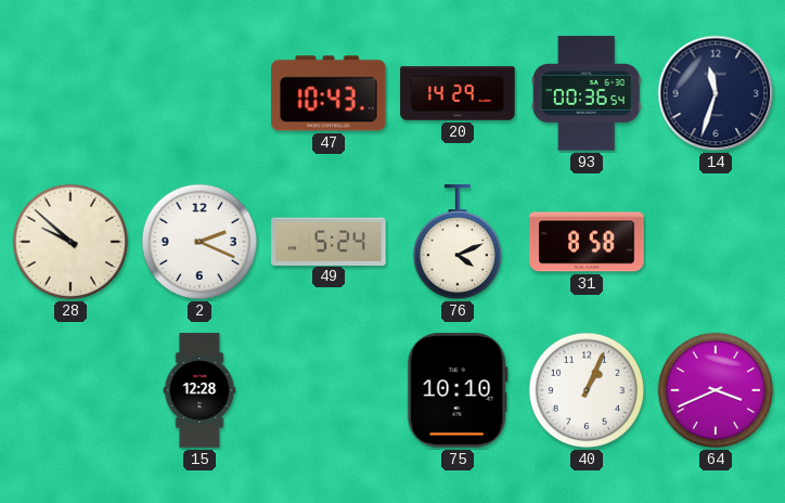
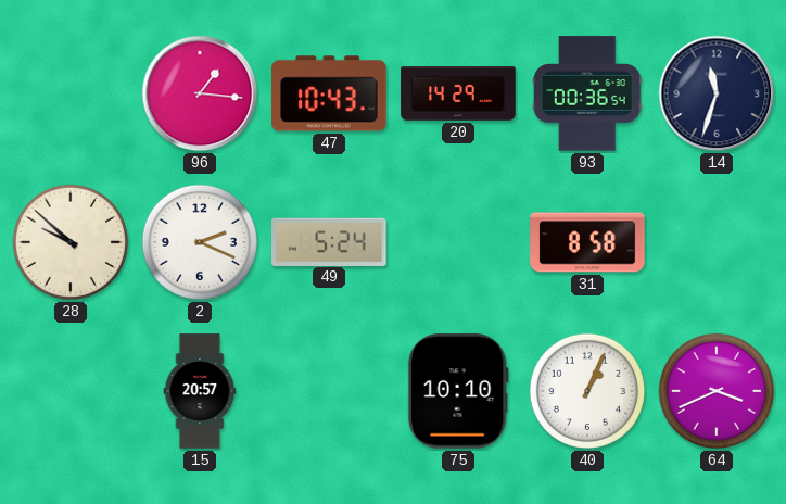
96: none -> 1:16 (200, 93)
76: 4:11 -> none (458, 243)
15: 12:28 -> 20:57 (200, 391)
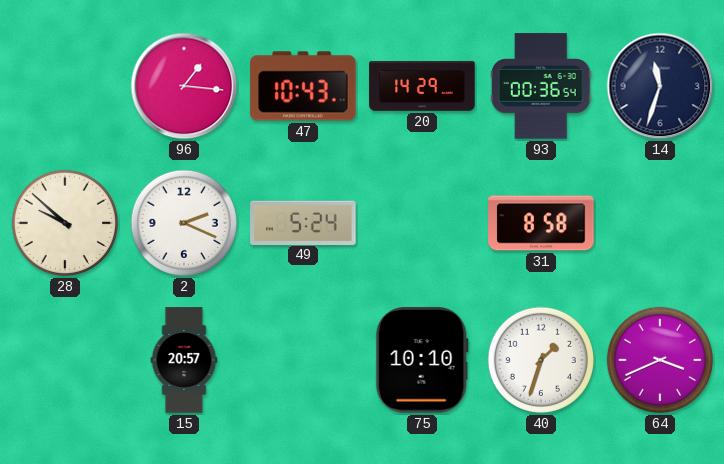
40: 1:04 -> 1:33 (541, 360)
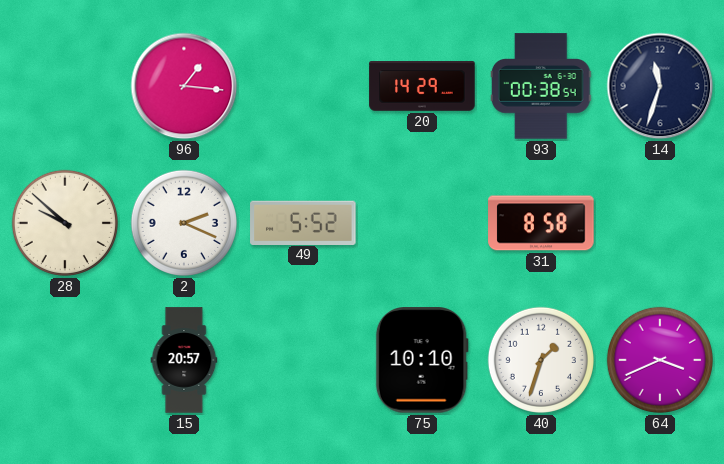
47: 10:43 -> none (303, 86)
93: 00:36 -> 00:38 (541, 86)
49: 5:24 -> 5:52 (303, 222)
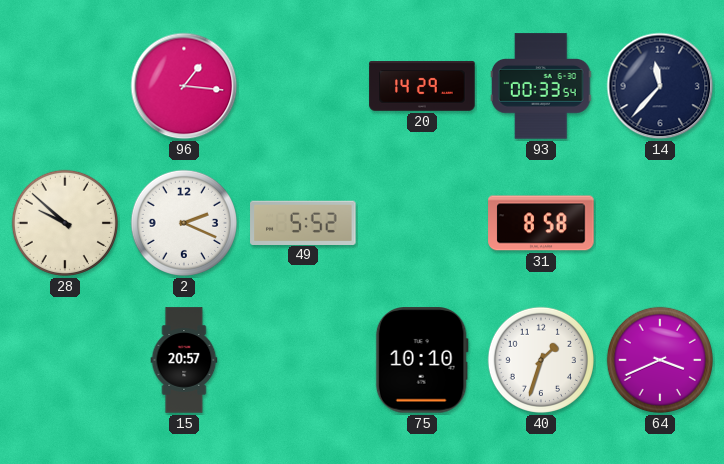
93: 00:38 -> 00:33 (541, 86)
14: 11:33 -> 11:37 (660, 86)
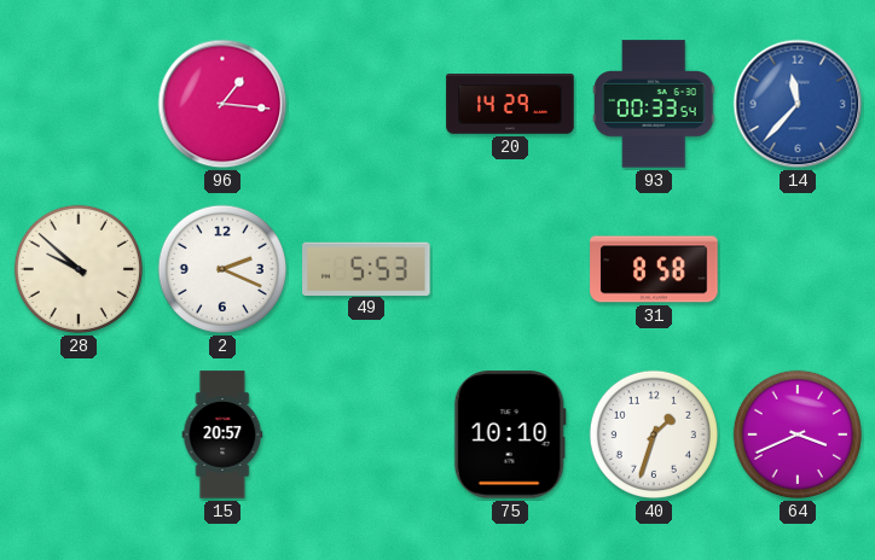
14 dial: navy -> blue (798, 104)
49: 5:52 -> 5:53 (366, 268)
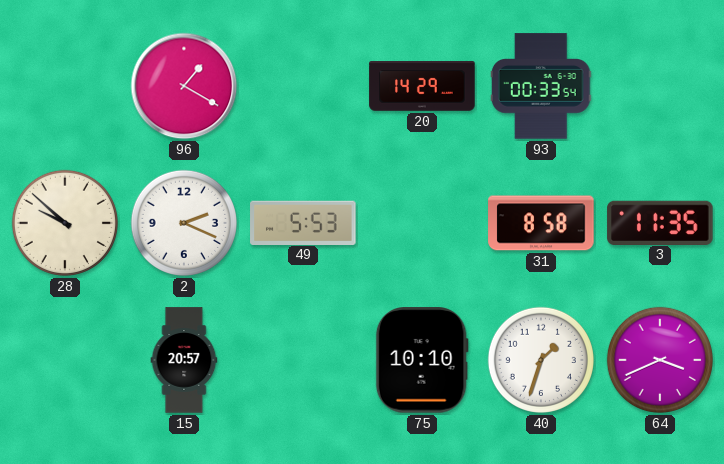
96: 1:16 -> 1:20 (184, 86)
14: 11:37 -> none (798, 104)
3: none -> 11:35 (660, 222)
